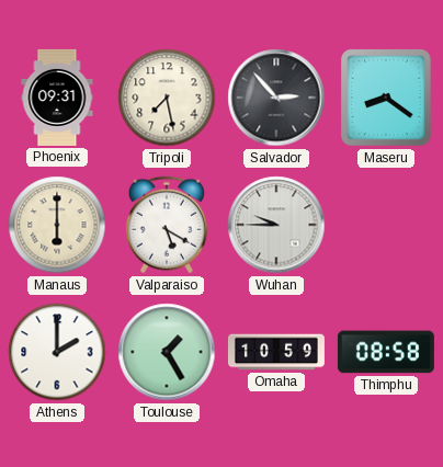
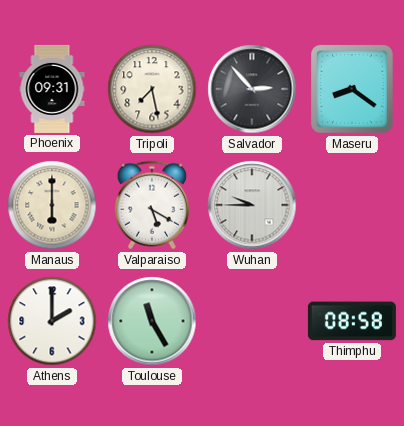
Toulouse: 1:25 -> 11:25 (152, 321)
Omaha: 10:59 -> none (276, 352)
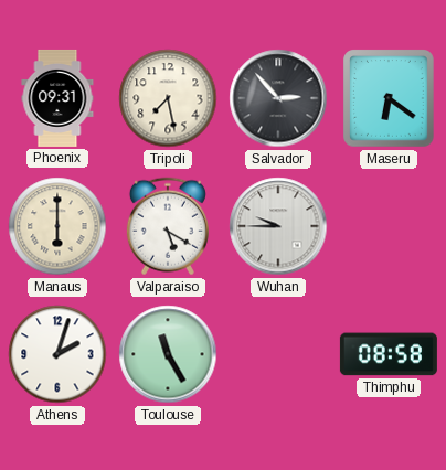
Maseru: 8:21 -> 6:21 (390, 99)
Athens: 2:00 -> 2:03 (57, 354)
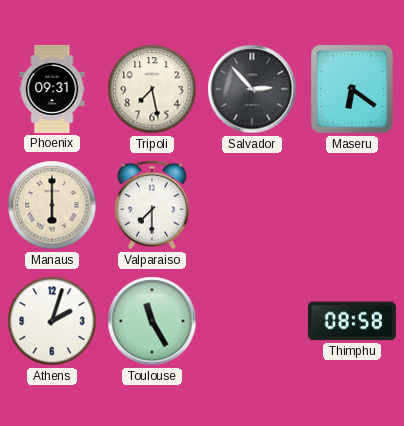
Valparaiso: 5:20 -> 7:30 (152, 205)
Wuhan: 9:45 -> none (278, 226)
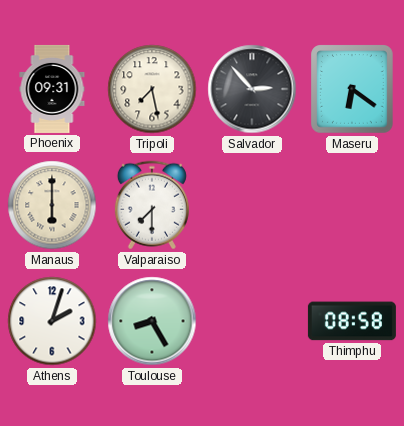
Toulouse: 11:25 -> 8:25 (152, 321)
